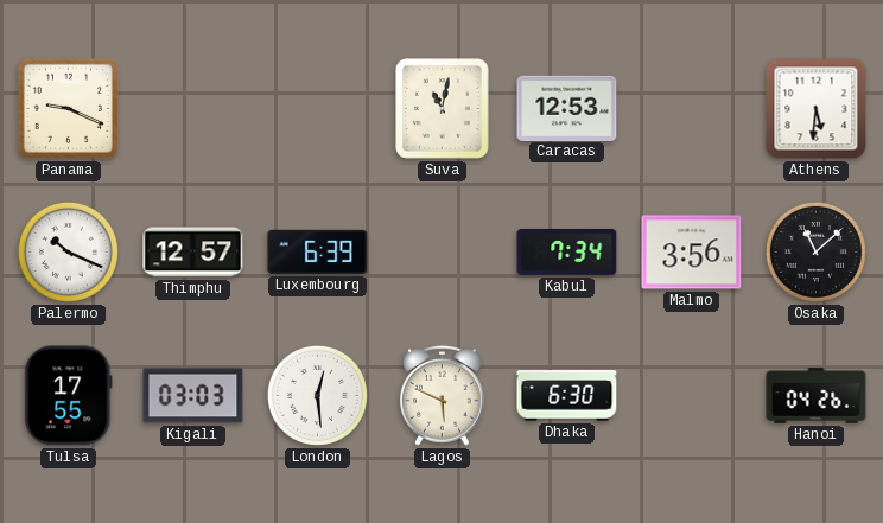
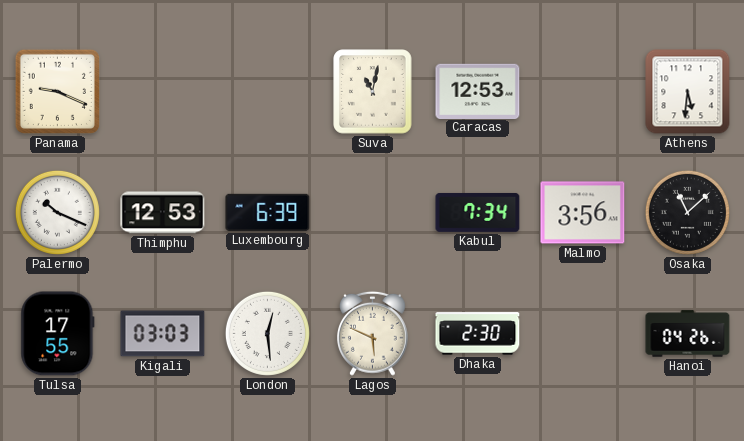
Thimphu: 12:57 -> 12:53 (163, 213)
Dhaka: 6:30 -> 2:30 (478, 334)
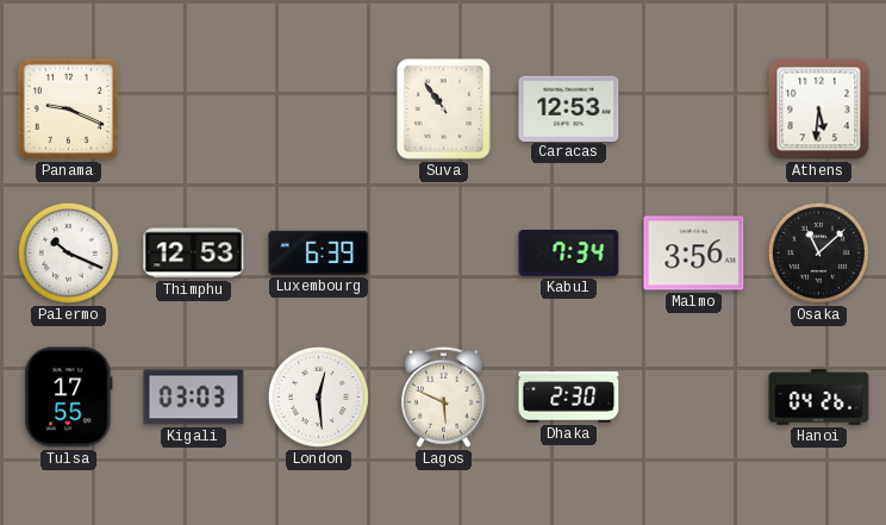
Suva: 11:02 -> 10:54 (444, 110)
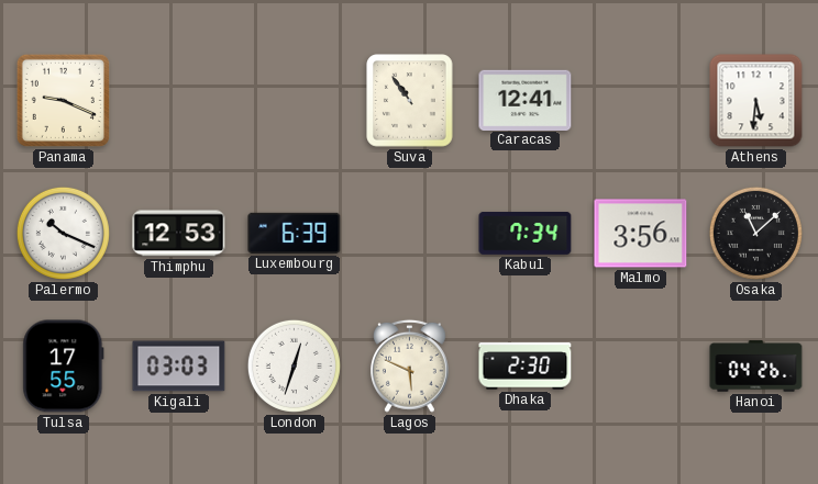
Caracas: 12:53 -> 12:41 (526, 100)
London: 12:29 -> 12:33 (294, 365)
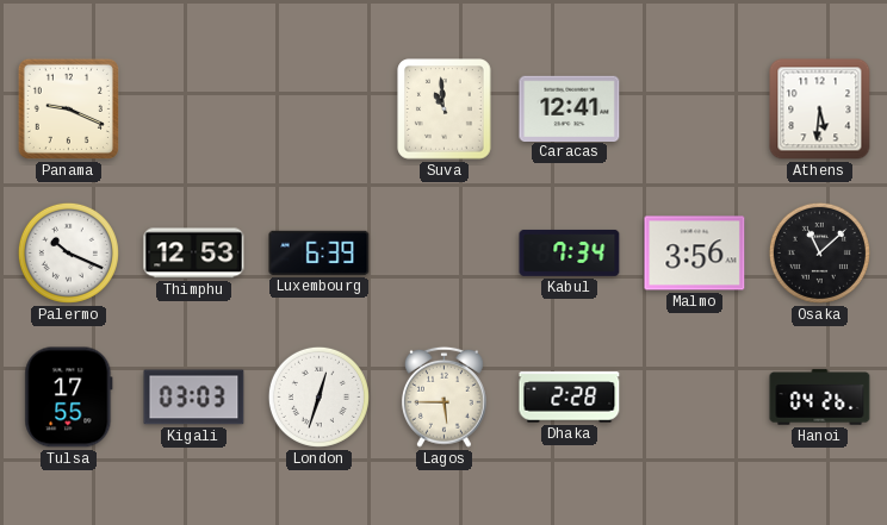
Suva: 10:54 -> 10:59 (445, 110)
Lagos: 5:49 -> 5:45 (443, 396)
Dhaka: 2:30 -> 2:28 (570, 398)
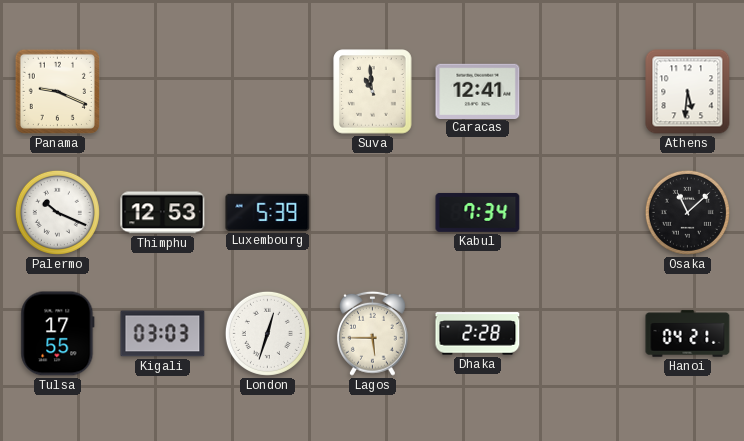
Luxembourg: 6:39 -> 5:39 (268, 212)
Malmo: 3:56 -> none (695, 254)
Hanoi: 04:26 -> 04:21 (688, 334)
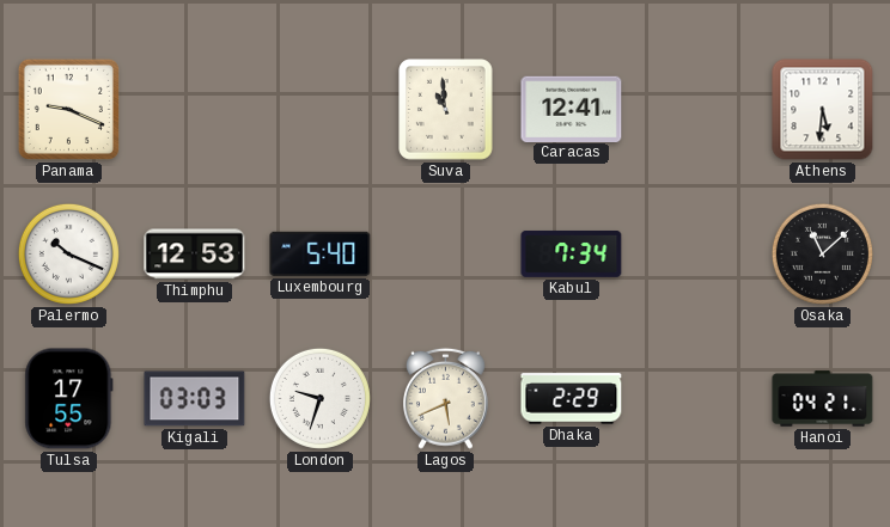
Luxembourg: 5:39 -> 5:40 (321, 253)
London: 12:33 -> 9:33 (319, 398)
Lagos: 5:45 -> 5:41 (445, 398)
Dhaka: 2:28 -> 2:29 (572, 399)
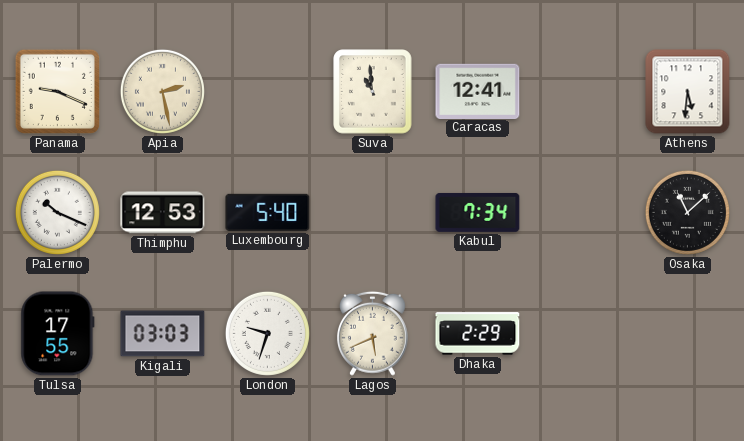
Apia: none -> 2:28 (162, 91)
Hanoi: 04:21 -> none (823, 399)
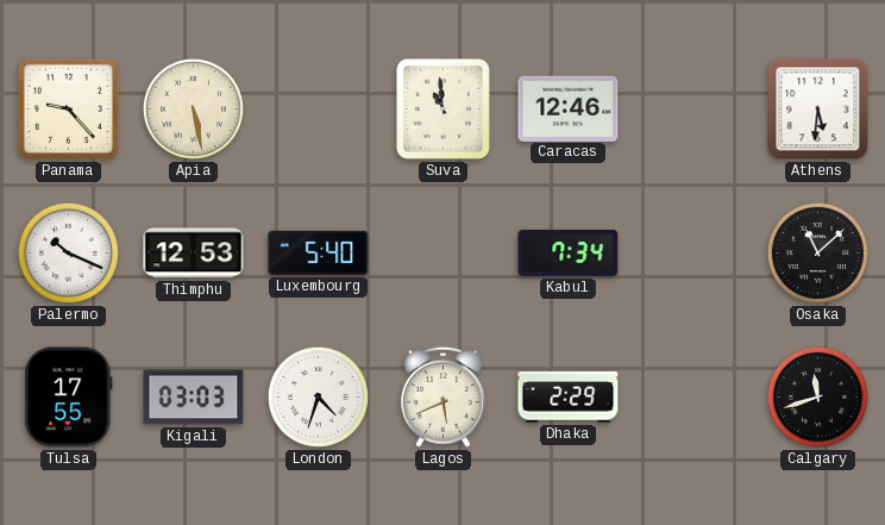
Panama: 9:19 -> 9:23 (68, 108)
Apia: 2:28 -> 5:28 (193, 108)
Caracas: 12:41 -> 12:46 (569, 108)
London: 9:33 -> 4:33 (318, 396)
Calgary: none -> 11:42 (817, 396)
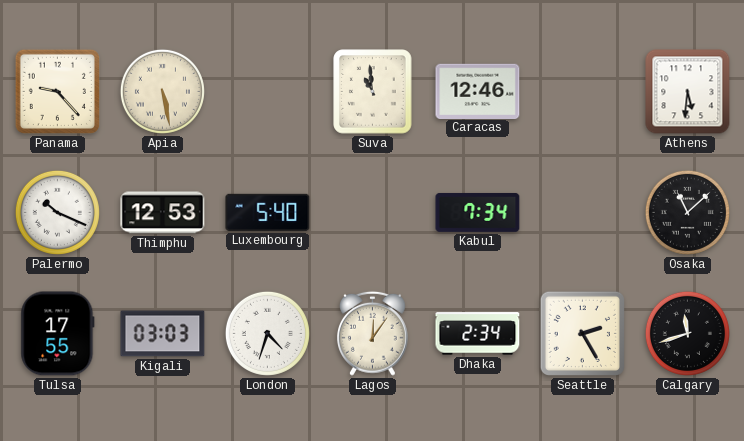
Lagos: 5:41 -> 12:06 (372, 333)
Dhaka: 2:29 -> 2:34 (478, 334)
Seattle: none -> 2:25 (582, 333)
